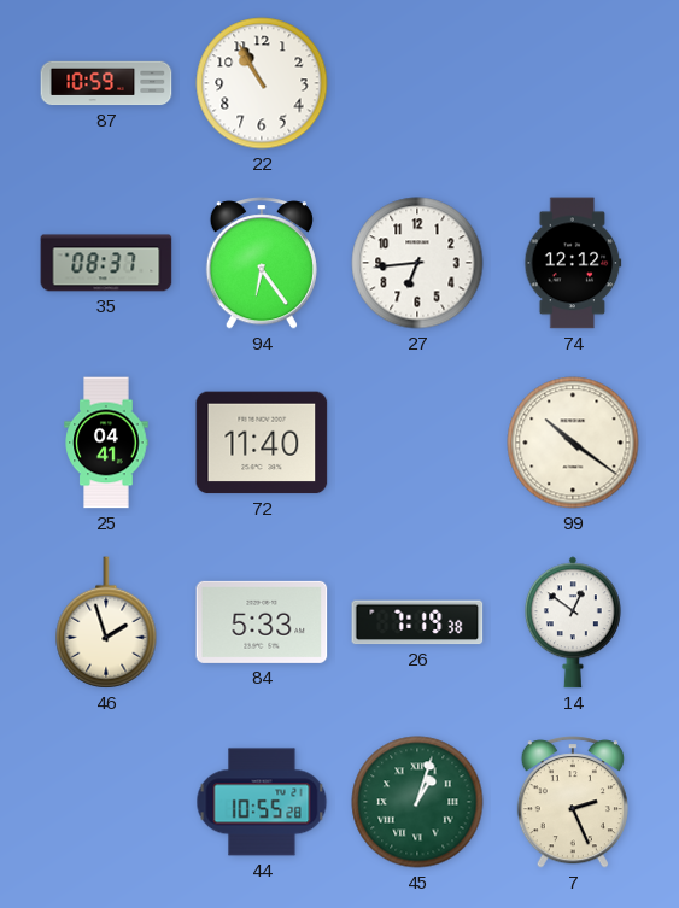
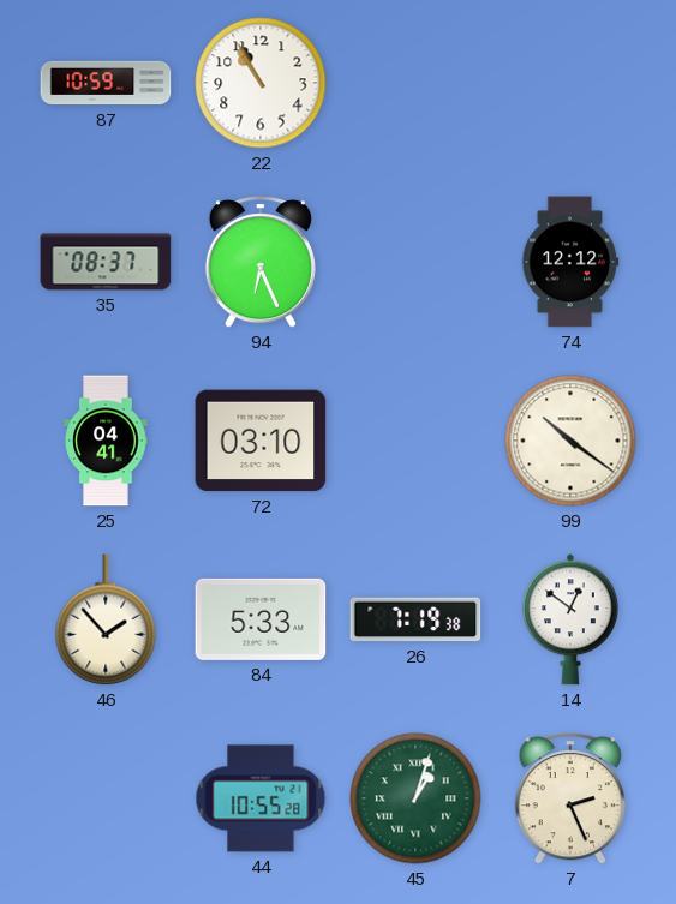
94: 6:24 -> 6:26 (261, 262)
27: 6:44 -> none (417, 263)
72: 11:40 -> 03:10 (261, 441)
46: 1:57 -> 1:53 (106, 619)
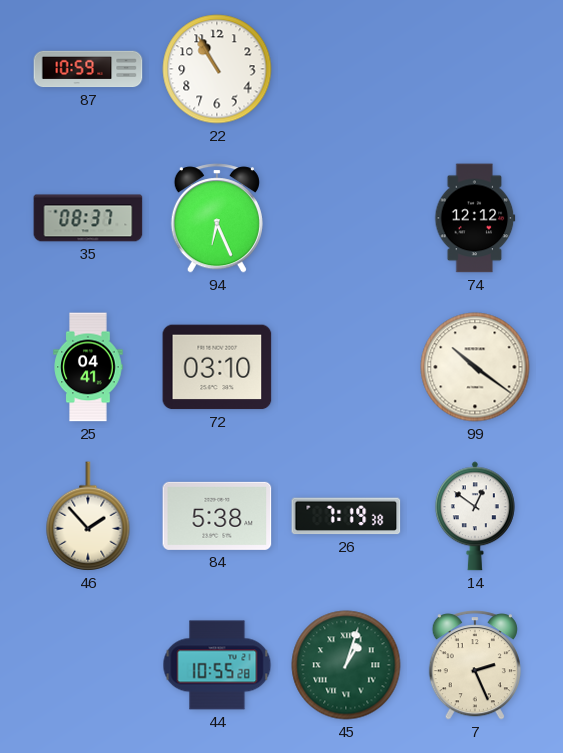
84: 5:33 -> 5:38 (217, 516)
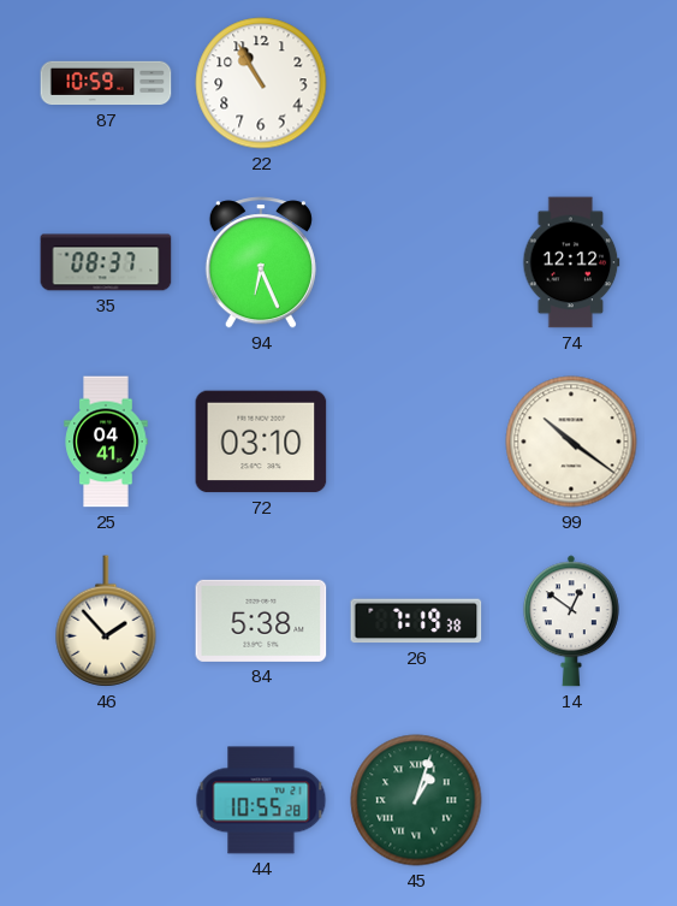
7: 2:26 -> none (475, 665)
